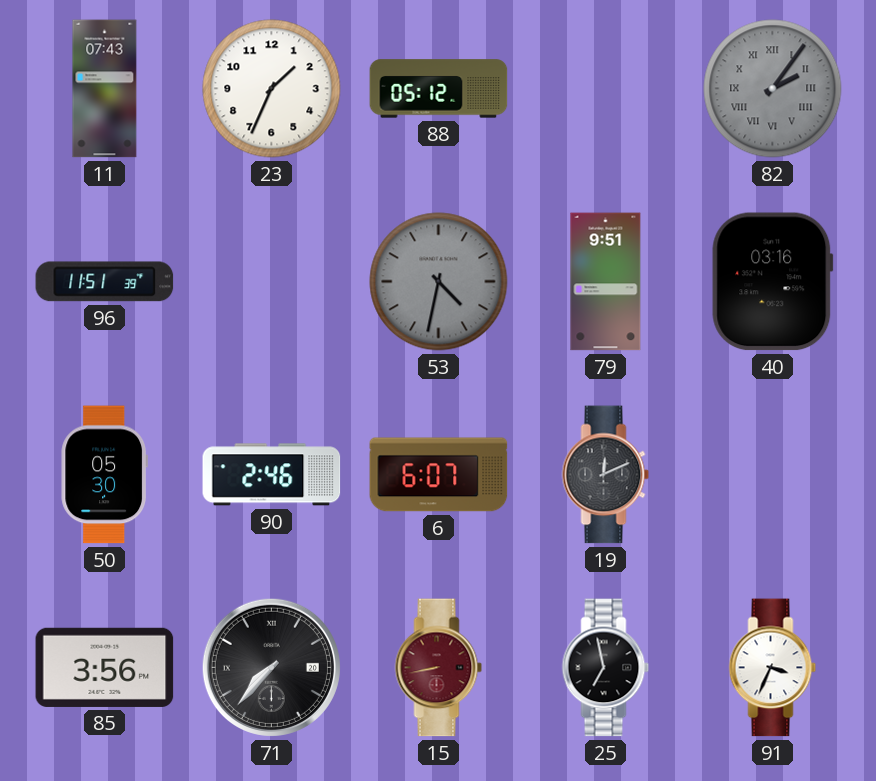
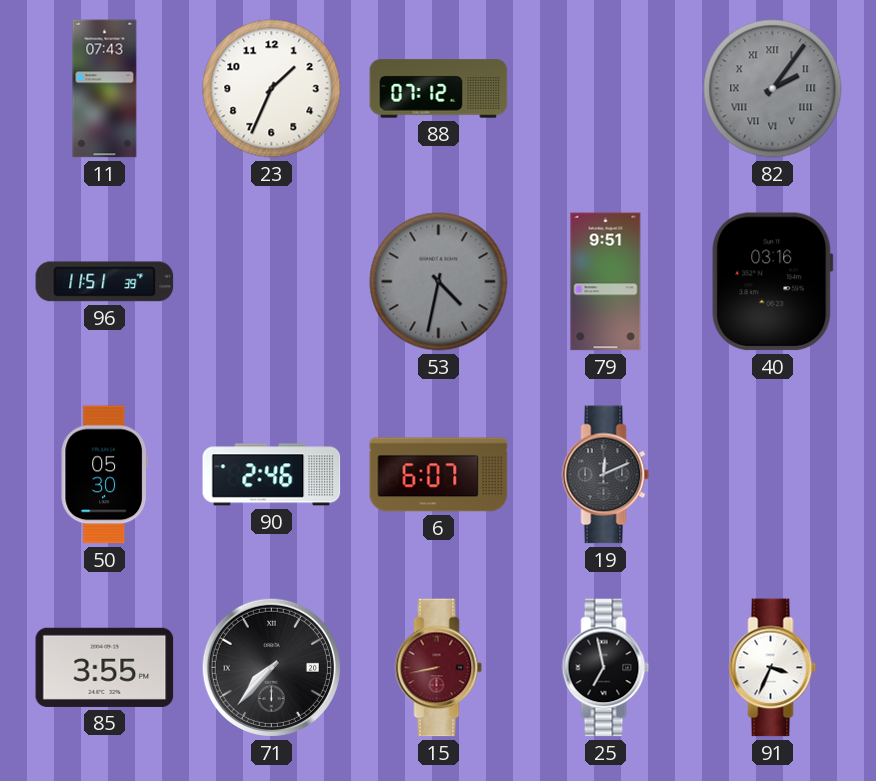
88: 05:12 -> 07:12 (439, 89)
85: 3:56 -> 3:55 (105, 667)
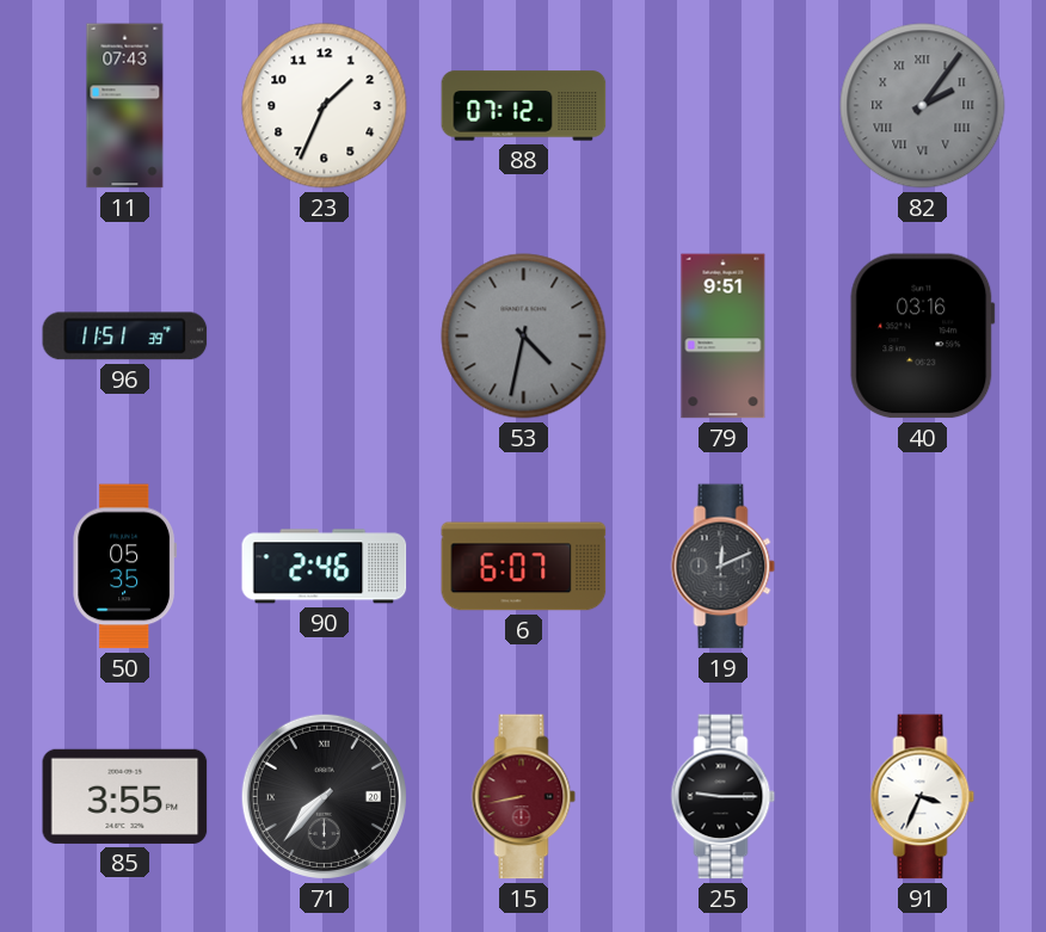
50: 05:30 -> 05:35 (124, 567)
25: 6:58 -> 9:15 (724, 797)
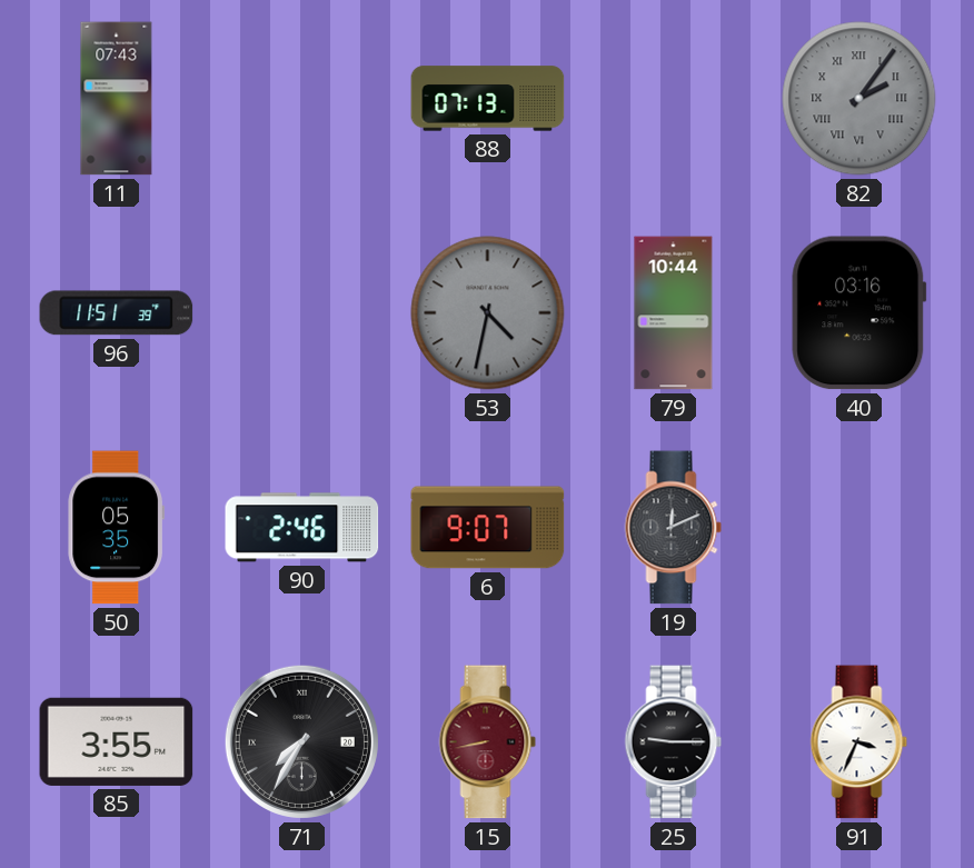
23: 1:34 -> none (325, 106)
88: 07:12 -> 07:13 (488, 99)
79: 9:51 -> 10:44 (674, 313)
6: 6:07 -> 9:07 (488, 528)
71: 7:37 -> 7:35 (301, 741)
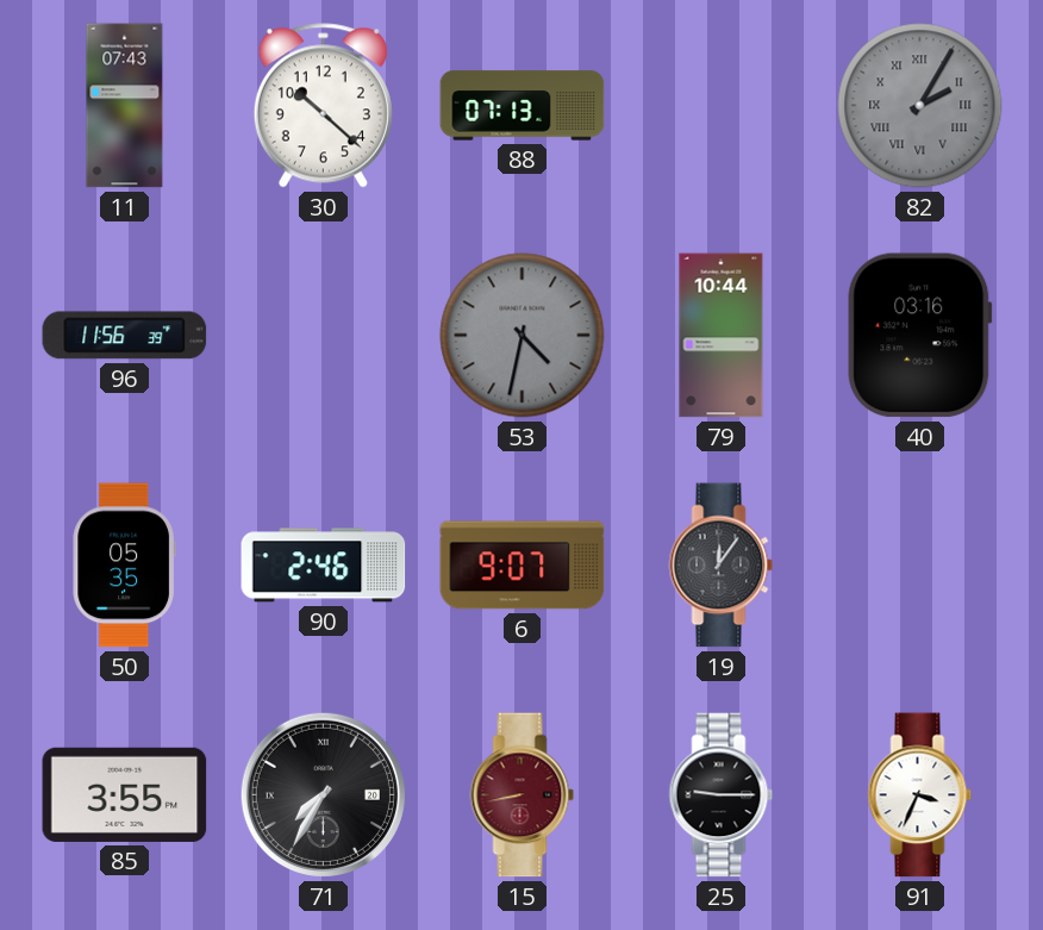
30: none -> 10:22 (323, 106)
82: 2:06 -> 2:05 (920, 106)
96: 11:51 -> 11:56 (125, 336)
19: 12:11 -> 12:06 (722, 566)
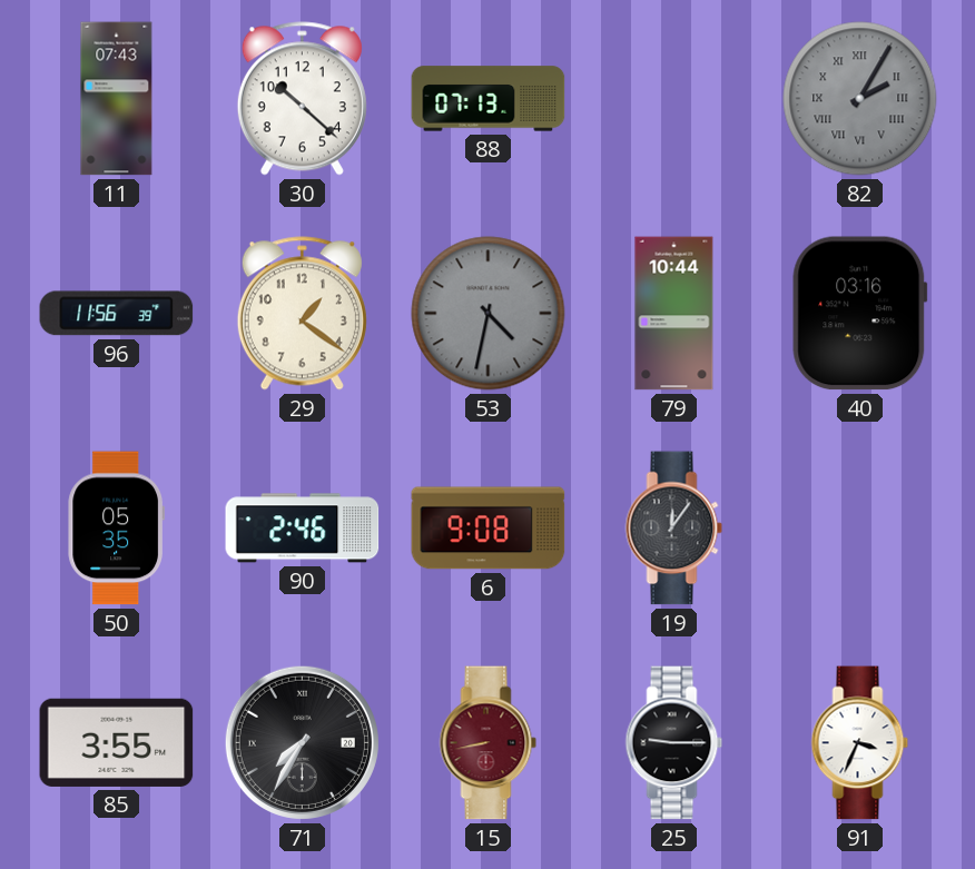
29: none -> 1:21 (302, 314)
6: 9:07 -> 9:08 (489, 529)
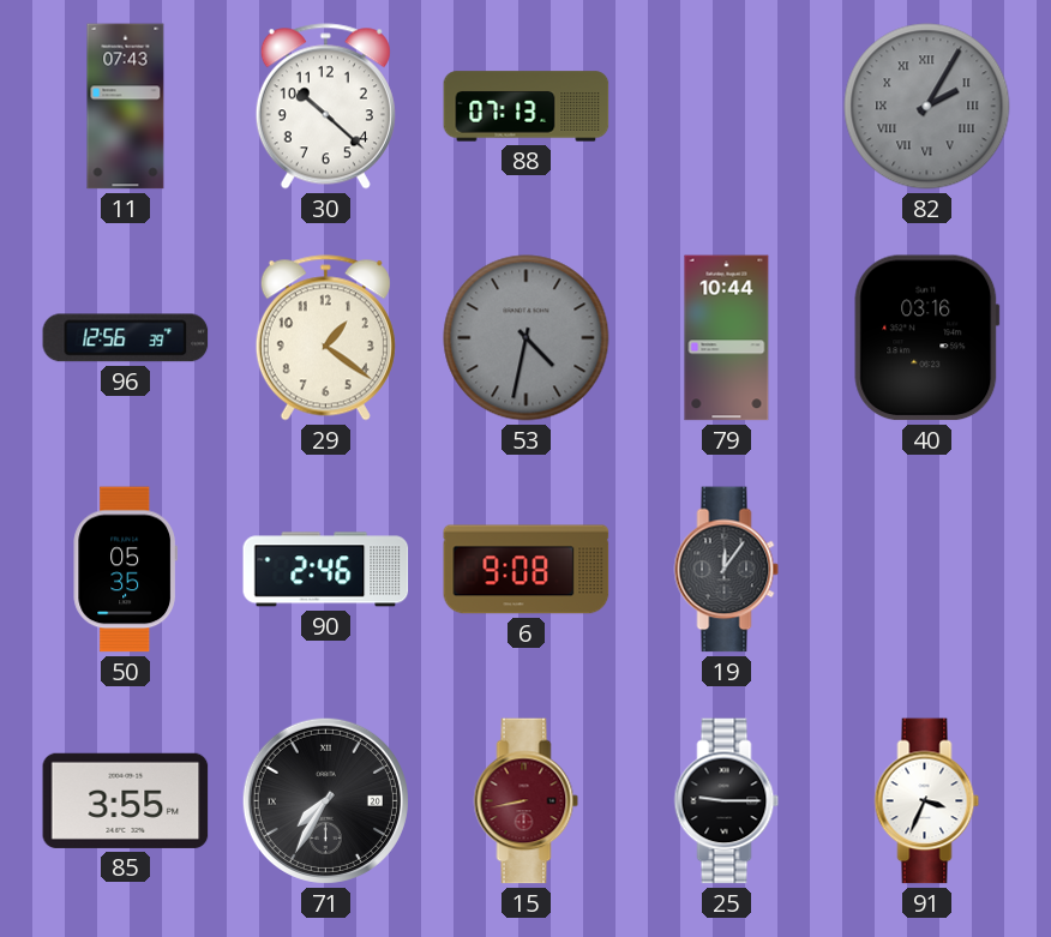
96: 11:56 -> 12:56 (126, 338)
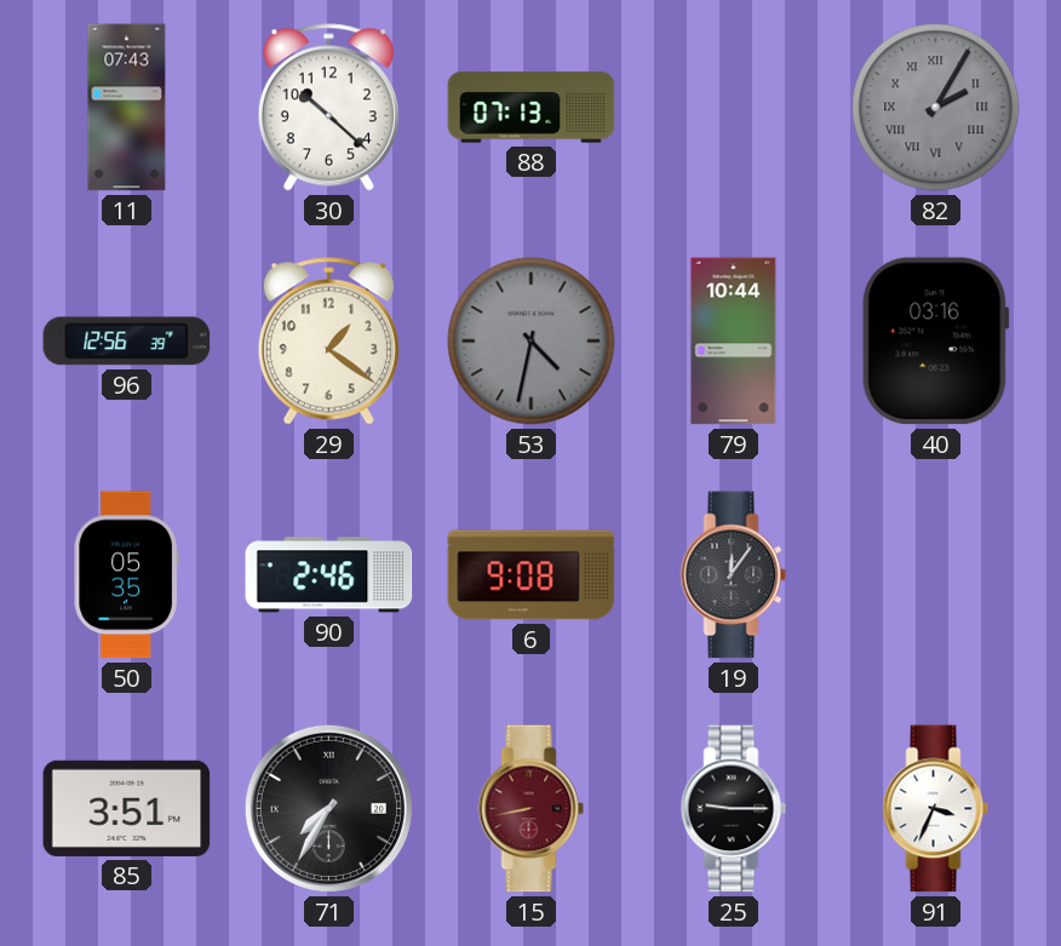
85: 3:55 -> 3:51 (127, 808)
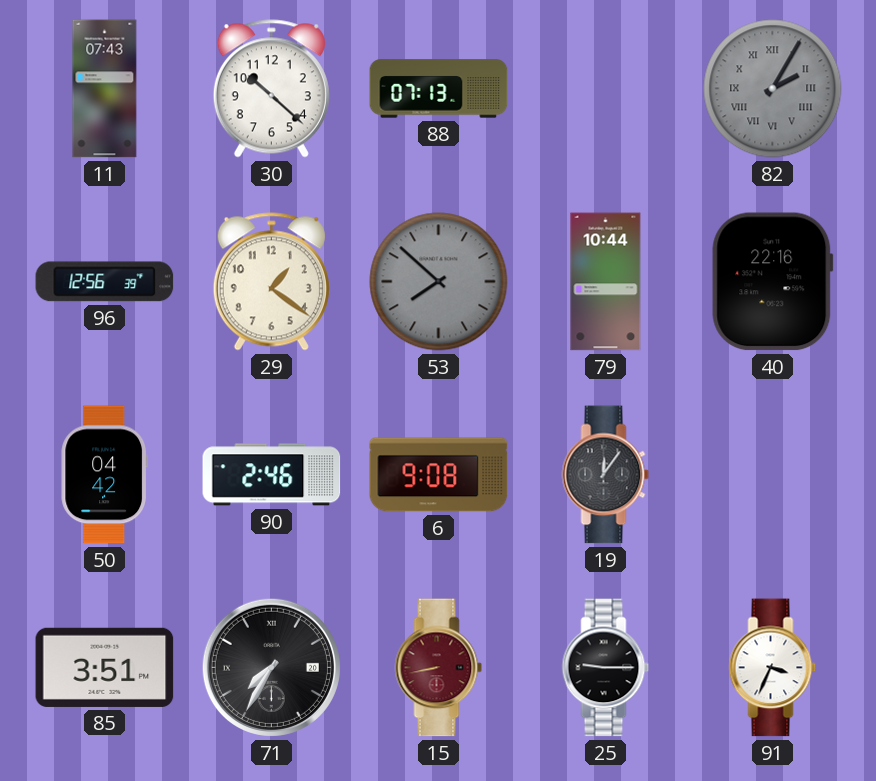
53: 4:32 -> 7:52 (439, 282)
40: 03:16 -> 22:16 (773, 282)
50: 05:35 -> 04:42 (104, 475)
